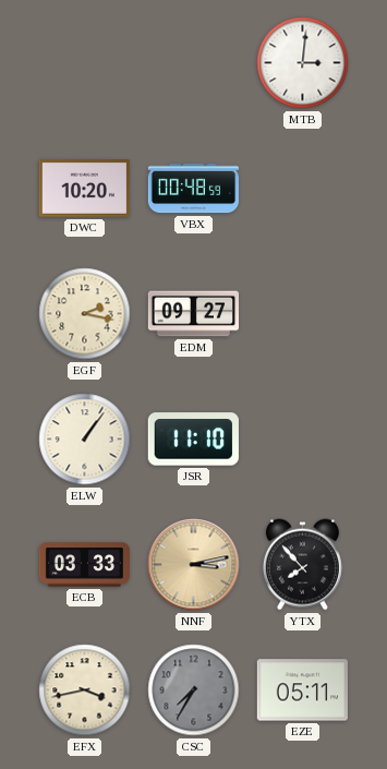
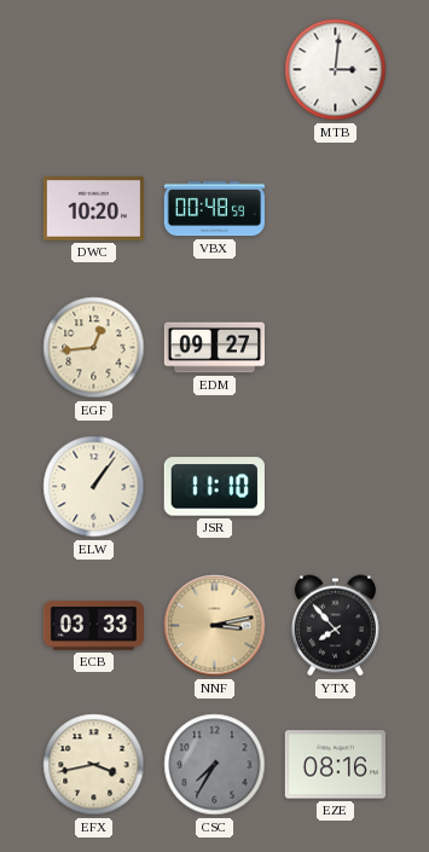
EGF: 2:17 -> 12:44 (94, 348)
EZE: 05:11 -> 08:16 (335, 765)
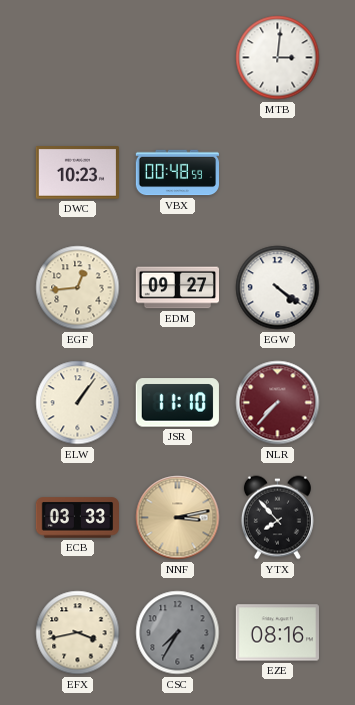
DWC: 10:20 -> 10:23 (77, 173)
EGW: none -> 4:21 (278, 288)
NLR: none -> 7:37 (278, 403)
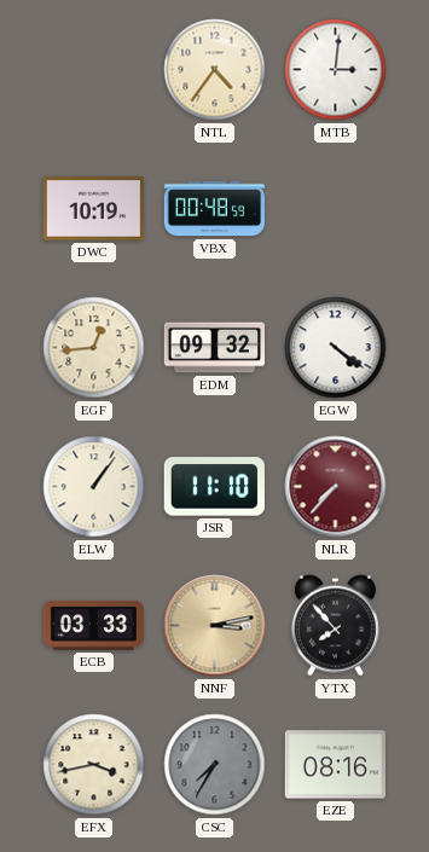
NTL: none -> 4:36 (215, 70)
DWC: 10:23 -> 10:19 (93, 209)
EDM: 09:27 -> 09:32 (215, 348)
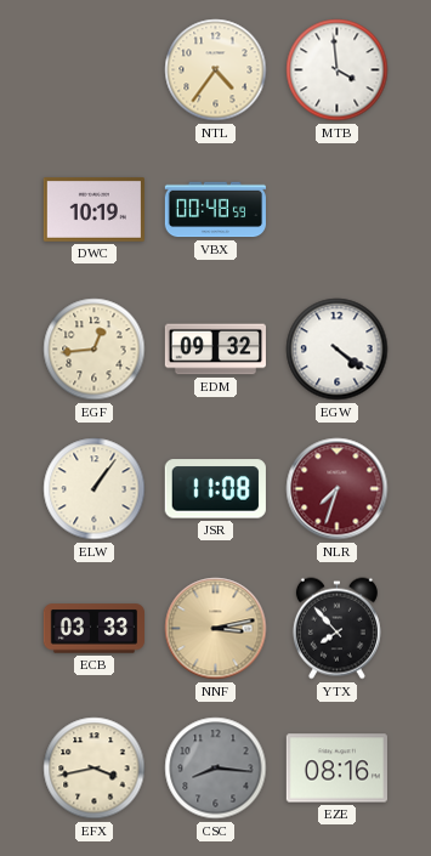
MTB: 3:01 -> 3:59 (338, 70)
JSR: 11:10 -> 11:08 (215, 489)
NLR: 7:37 -> 7:33 (338, 489)
CSC: 7:35 -> 8:16 (216, 769)
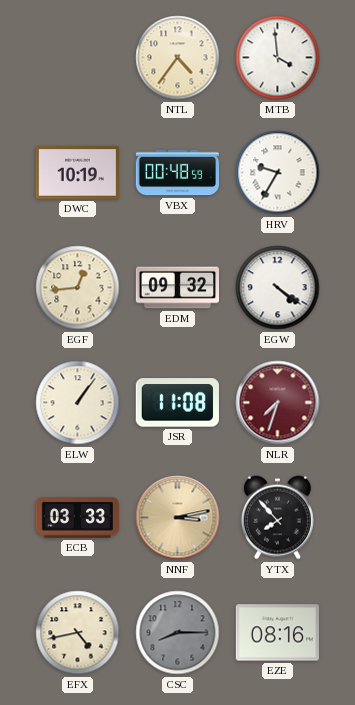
HRV: none -> 9:35 (278, 173)
EFX: 3:43 -> 4:43 (78, 633)
CSC: 8:16 -> 8:15 (178, 633)
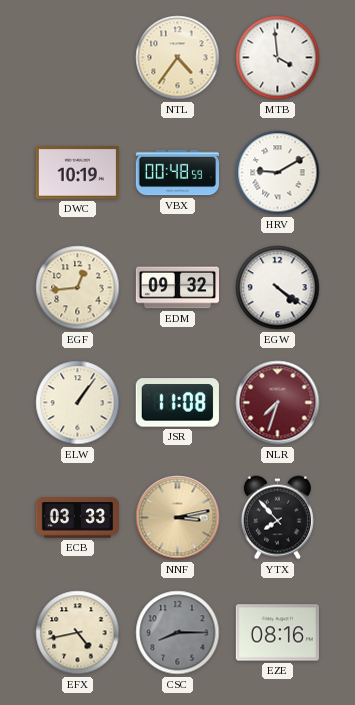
HRV: 9:35 -> 9:10 (278, 173)
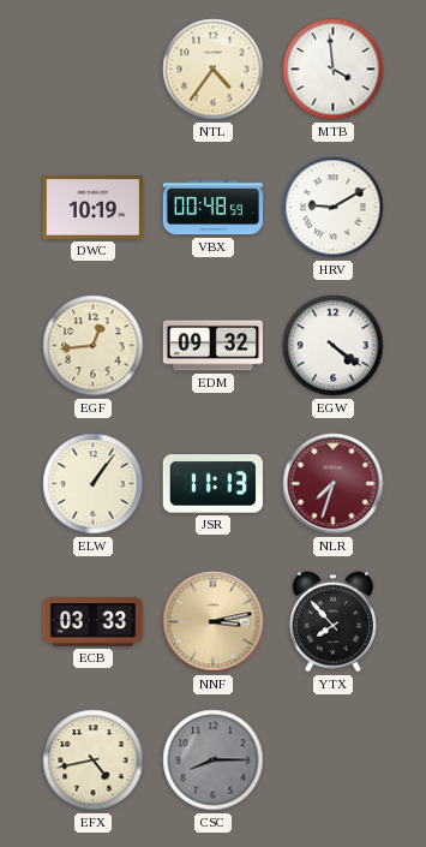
JSR: 11:08 -> 11:13 (212, 484)
EZE: 08:16 -> none (277, 633)
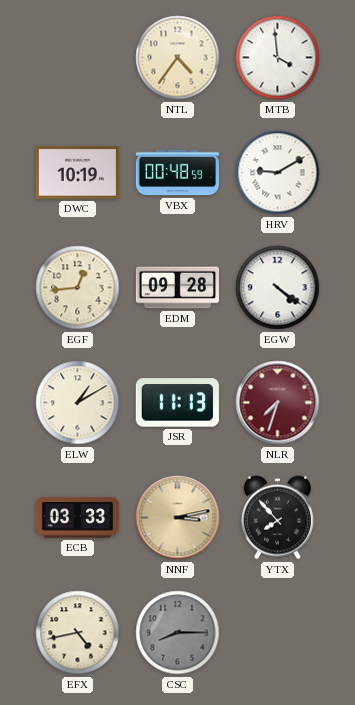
EDM: 09:32 -> 09:28 (178, 288)
ELW: 1:06 -> 1:10 (78, 403)
